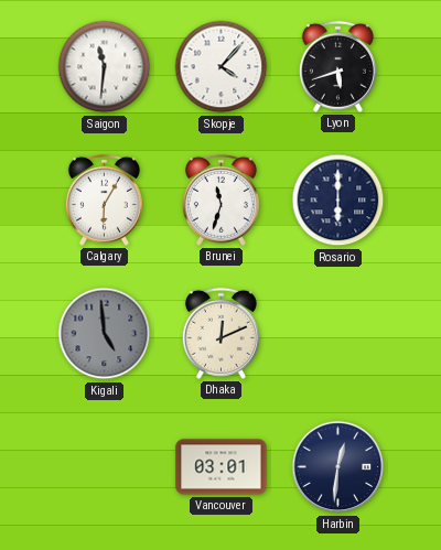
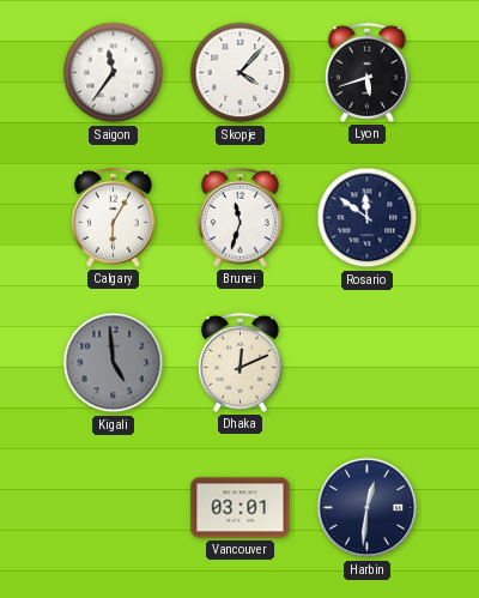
Saigon: 11:31 -> 11:36 (114, 73)
Rosario: 6:00 -> 11:51 (368, 218)
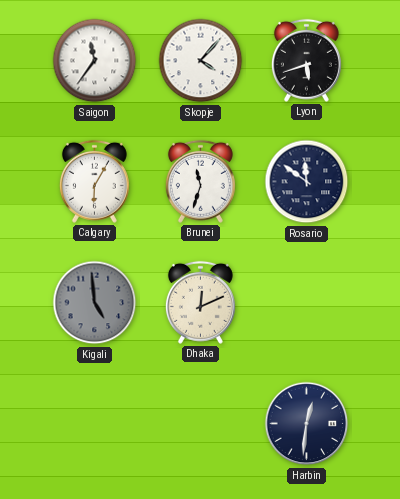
Vancouver: 03:01 -> none (241, 508)
